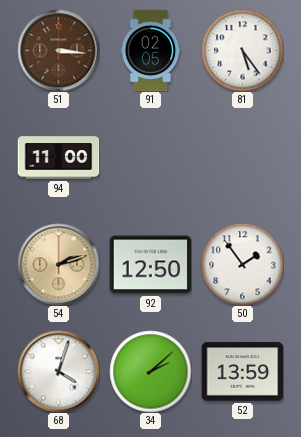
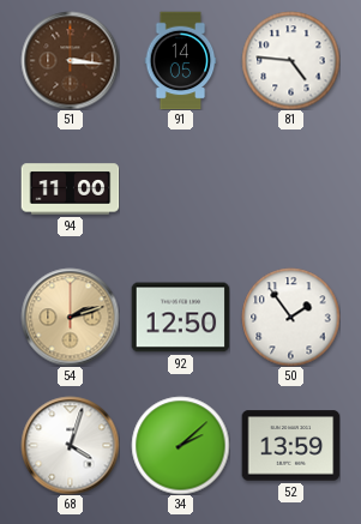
91: 02:05 -> 14:05 (181, 60)
81: 5:24 -> 4:46 (290, 60)
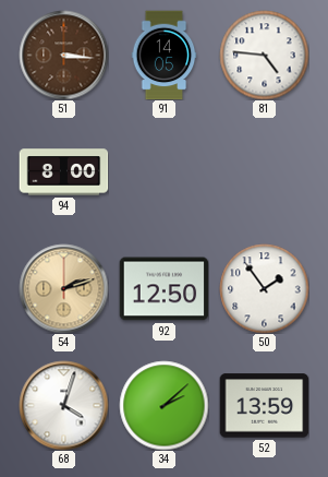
94: 11:00 -> 8:00 (63, 172)
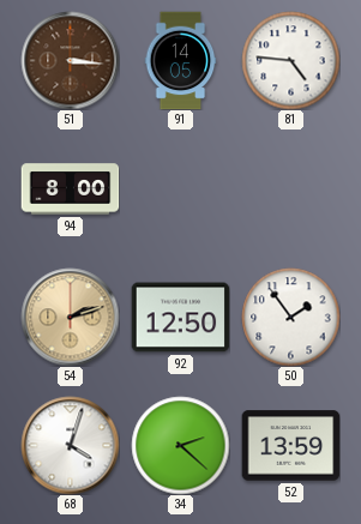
34: 2:08 -> 2:22 (180, 445)
